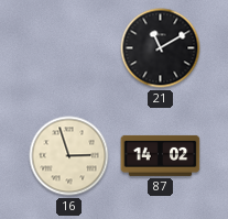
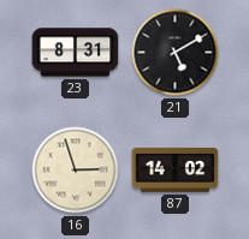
23: none -> 8:31 (76, 53)
21: 11:10 -> 5:10 (176, 53)
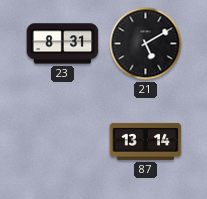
16: 2:57 -> none (76, 171)
87: 14:02 -> 13:14 (146, 141)
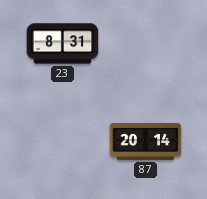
21: 5:10 -> none (146, 44)
87: 13:14 -> 20:14 (146, 141)
